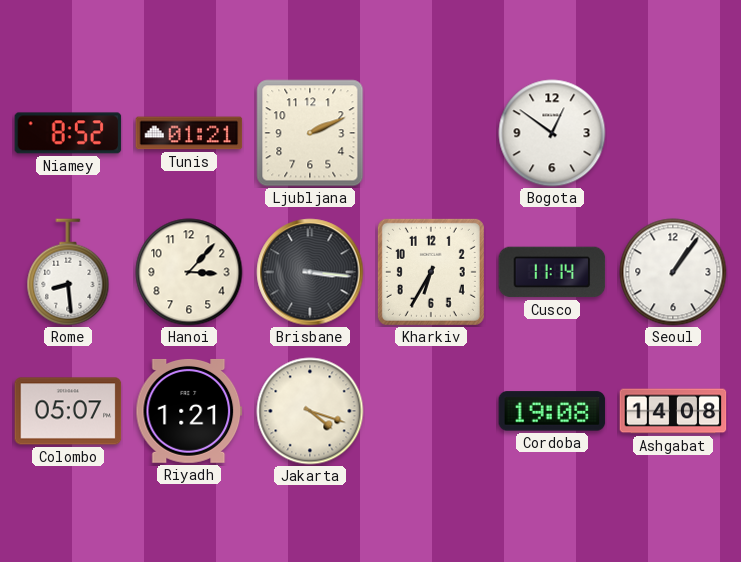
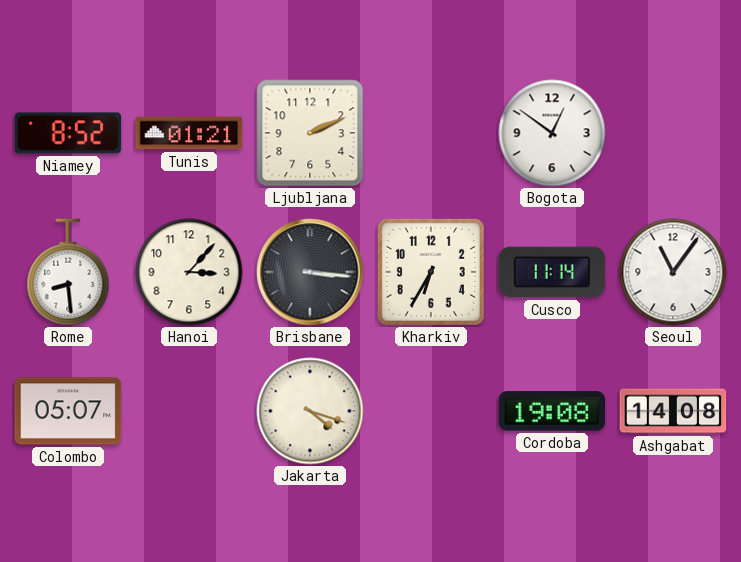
Seoul: 1:06 -> 11:06 (673, 272)
Riyadh: 1:21 -> none (189, 411)
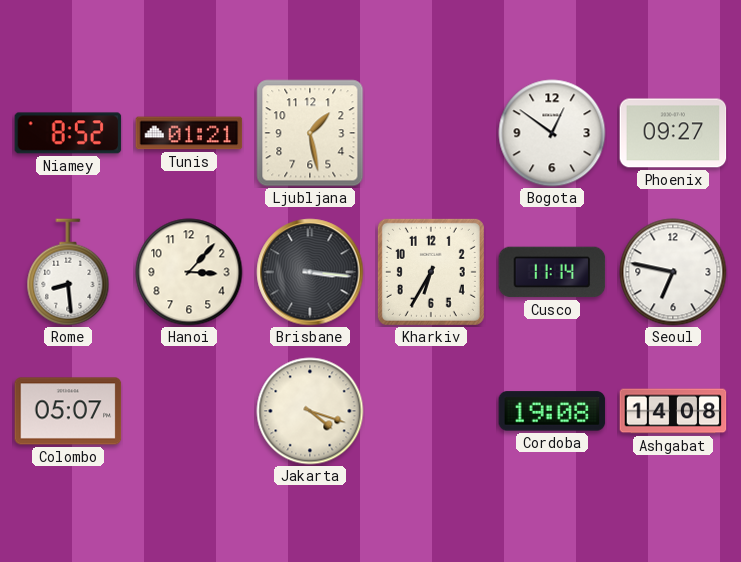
Ljubljana: 2:11 -> 1:28 (310, 133)
Phoenix: none -> 09:27 (673, 133)
Seoul: 11:06 -> 6:47 (673, 272)
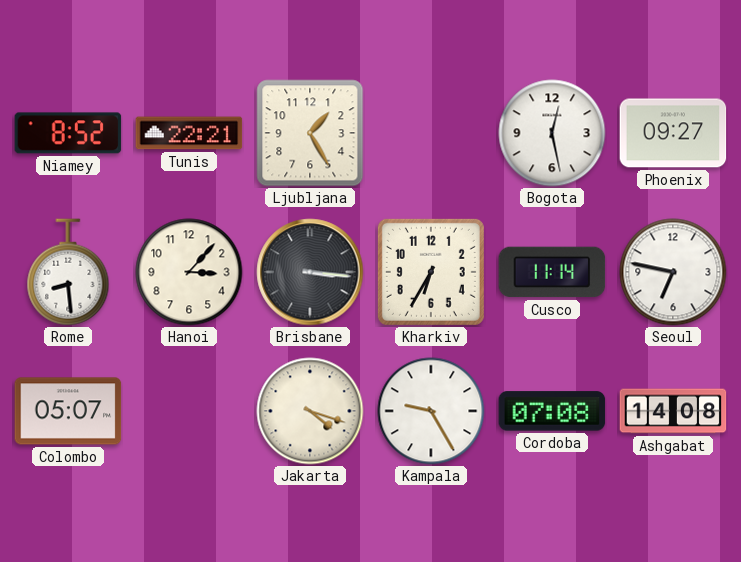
Tunis: 01:21 -> 22:21 (189, 133)
Ljubljana: 1:28 -> 1:25 (310, 133)
Bogota: 12:51 -> 12:28 (552, 133)
Kampala: none -> 9:25 (431, 411)
Cordoba: 19:08 -> 07:08 (552, 411)
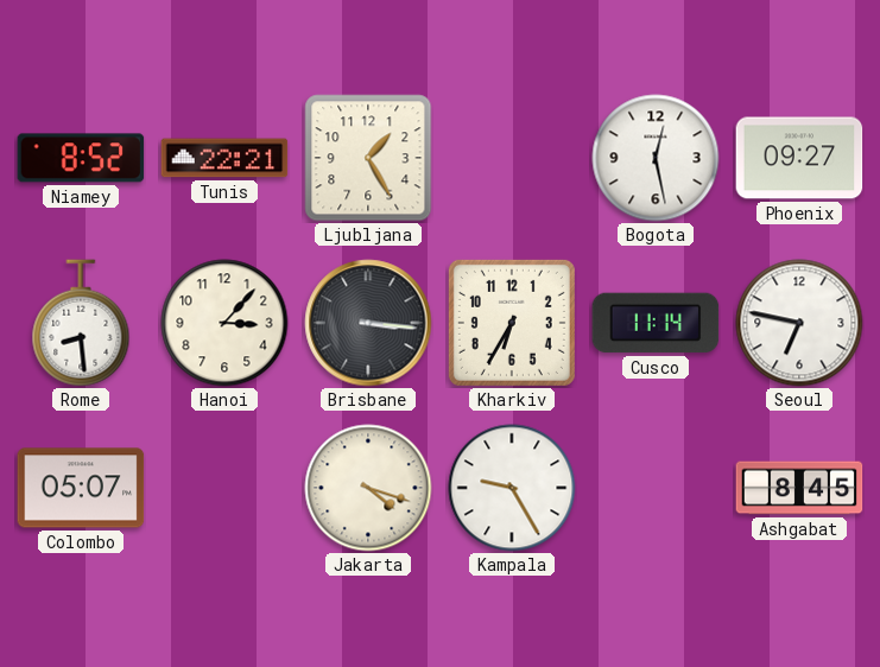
Cordoba: 07:08 -> none (552, 411)
Ashgabat: 14:08 -> 8:45 (799, 488)
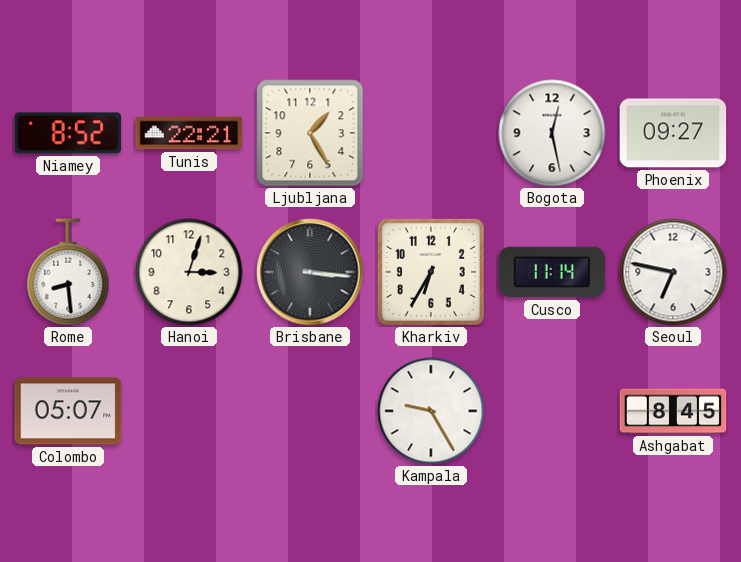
Hanoi: 3:07 -> 3:03 (189, 272)
Jakarta: 4:18 -> none (368, 488)
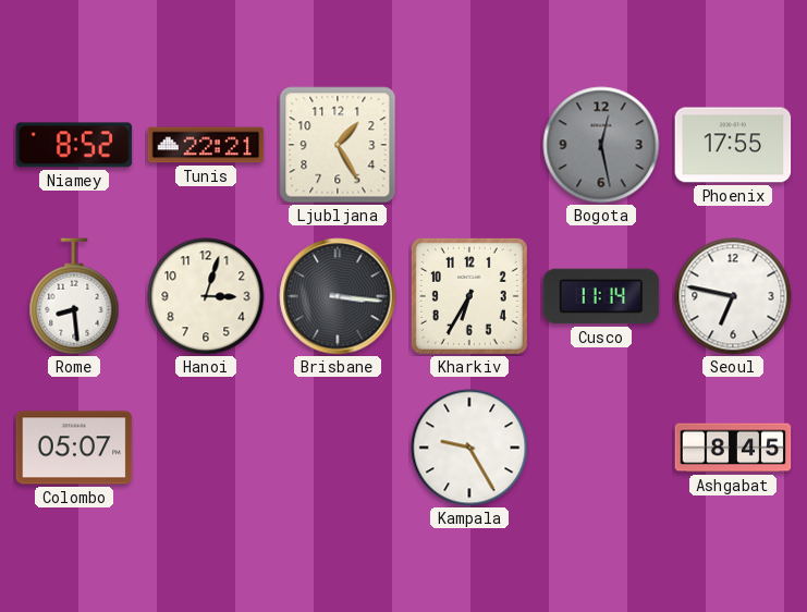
Bogota dial: white -> grey (601, 145)
Phoenix: 09:27 -> 17:55 (733, 145)
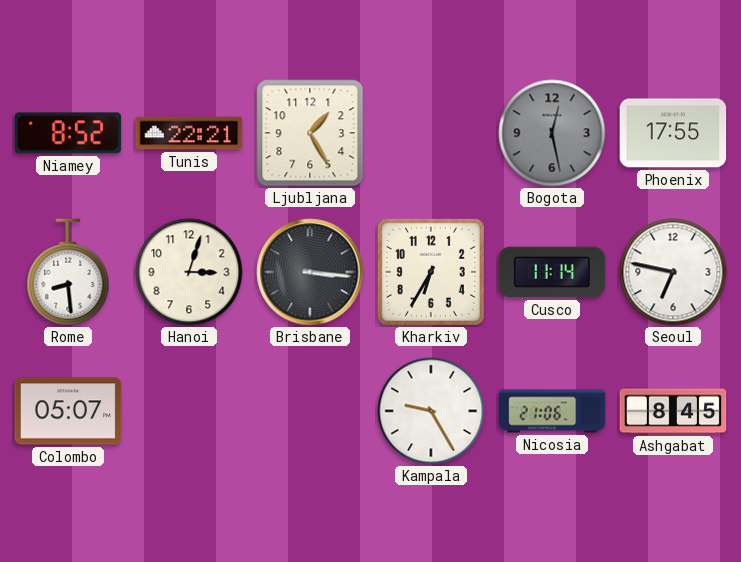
Nicosia: none -> 21:06 (552, 411)
